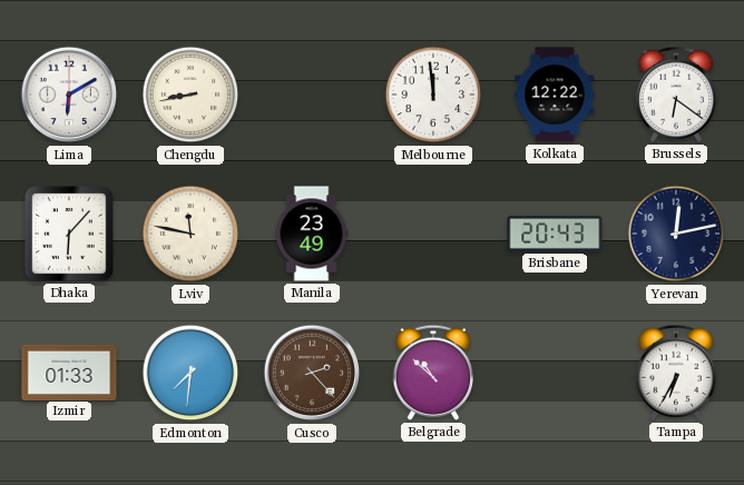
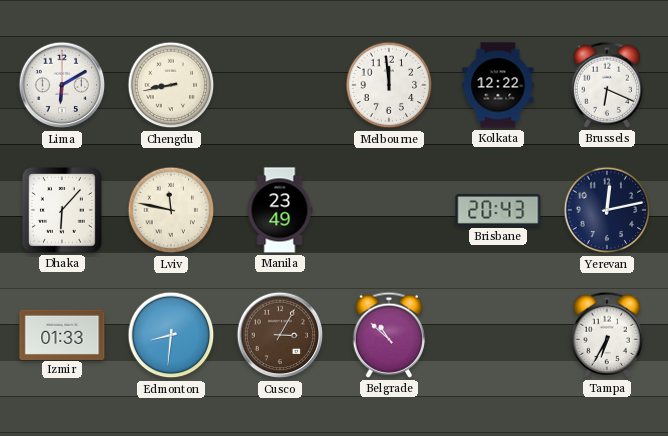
Brussels: 6:21 -> 6:19 (606, 85)
Edmonton: 7:31 -> 8:31 (171, 335)
Cusco: 2:23 -> 3:05 (280, 335)
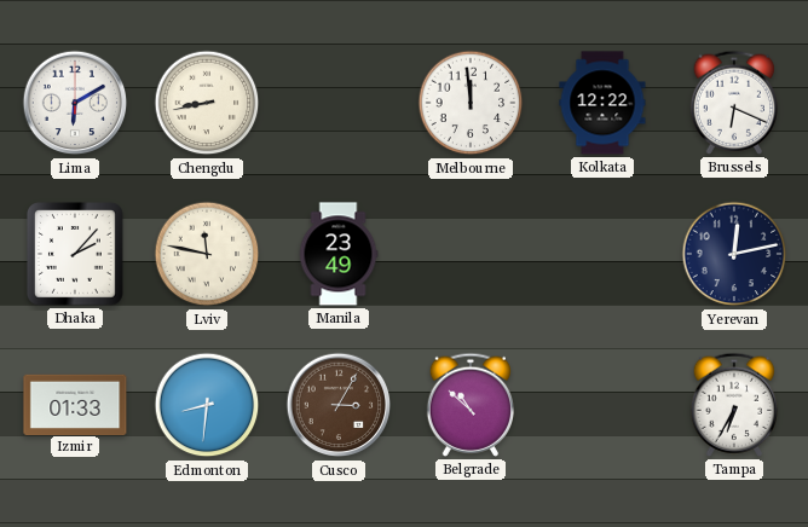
Dhaka: 6:07 -> 2:07 (76, 254)
Brisbane: 20:43 -> none (498, 210)
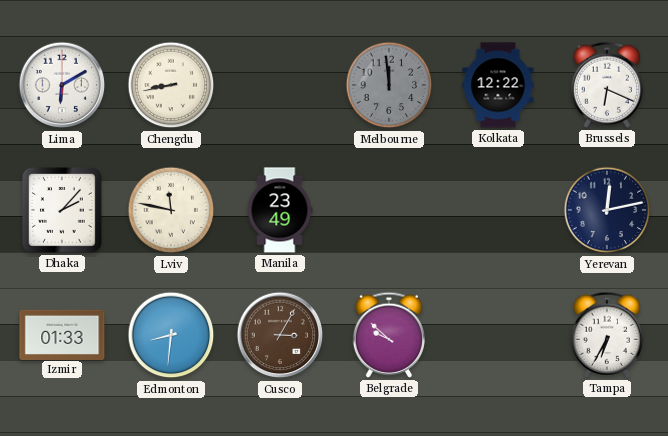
Melbourne dial: white -> grey (389, 85)
Belgrade: 10:52 -> 9:52 (388, 335)
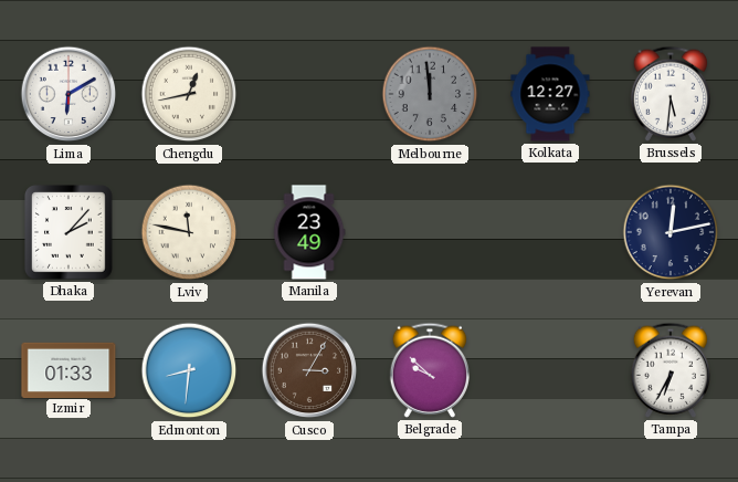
Chengdu: 8:43 -> 12:43 (189, 94)
Kolkata: 12:22 -> 12:27 (550, 94)
Brussels: 6:19 -> 5:31 (670, 94)
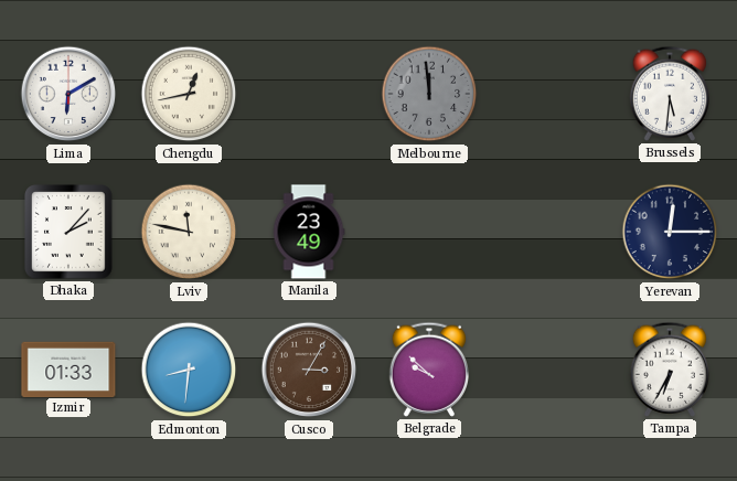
Kolkata: 12:27 -> none (550, 94)
Yerevan: 12:13 -> 12:15 (670, 232)
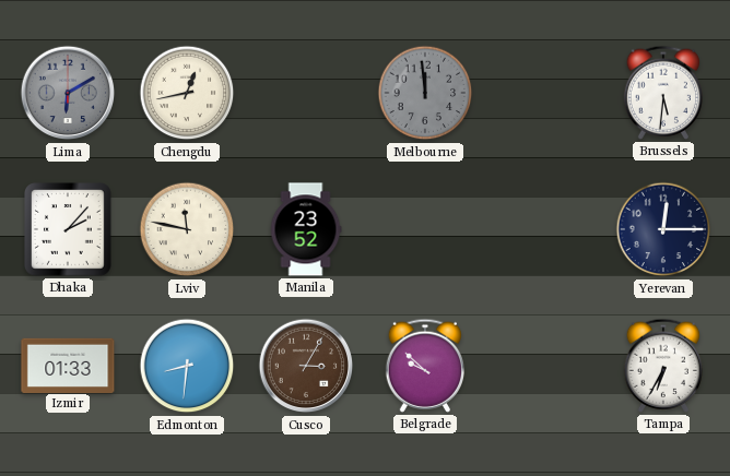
Lima dial: white -> grey (68, 93)
Manila: 23:49 -> 23:52 (306, 229)
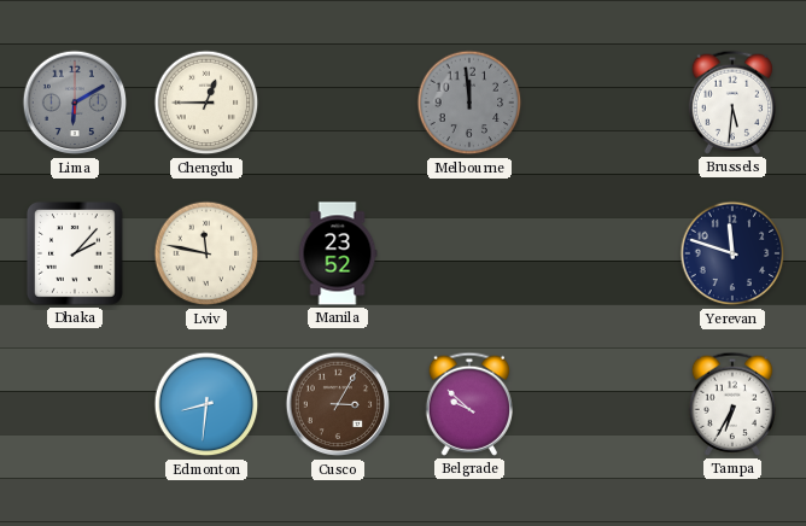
Chengdu: 12:43 -> 12:45 (206, 103)
Yerevan: 12:15 -> 11:48 (732, 253)
Izmir: 01:33 -> none (68, 365)
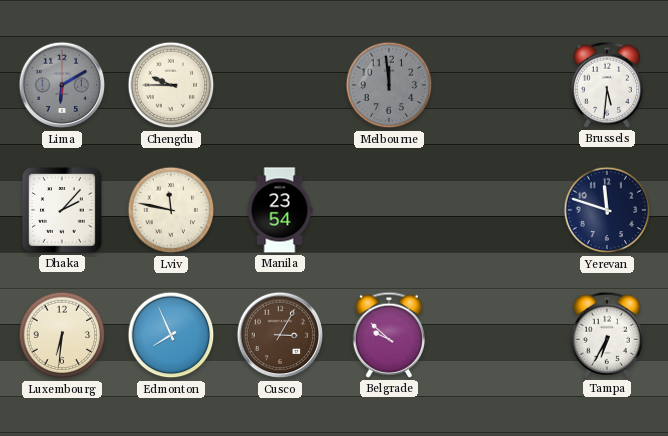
Chengdu: 12:45 -> 9:45 (171, 85)
Manila: 23:52 -> 23:54 (280, 210)
Luxembourg: none -> 6:31 (62, 335)
Edmonton: 8:31 -> 7:56 (171, 335)
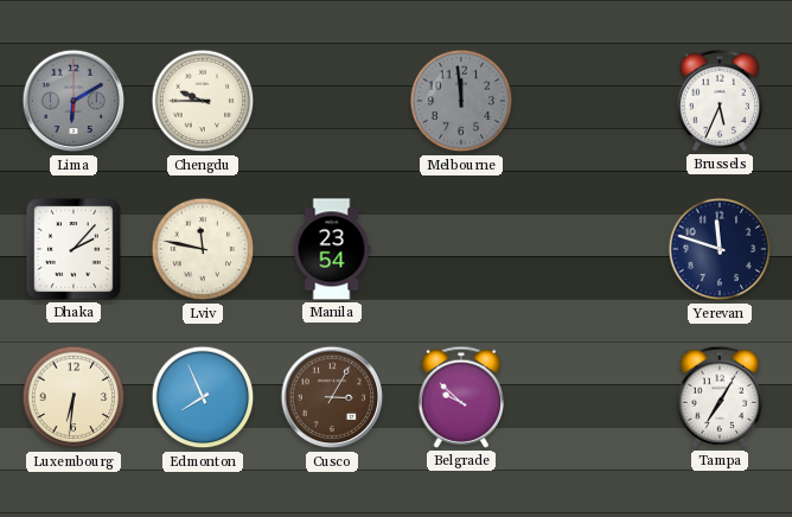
Brussels: 5:31 -> 5:34 (718, 101)
Tampa: 6:35 -> 7:05 (718, 397)
